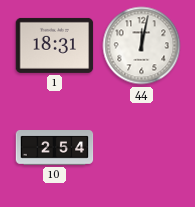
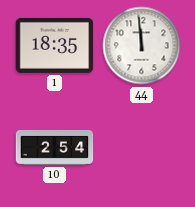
1: 18:31 -> 18:35 (55, 45)
44: 12:02 -> 11:59 (142, 46)
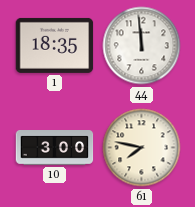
10: 2:54 -> 3:00 (55, 148)
61: none -> 7:47 (142, 148)
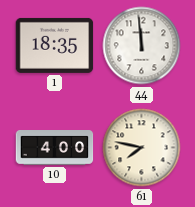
10: 3:00 -> 4:00 (55, 148)
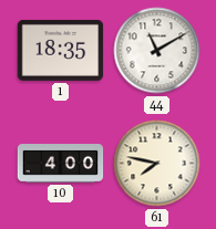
44: 11:59 -> 11:10 (157, 51)
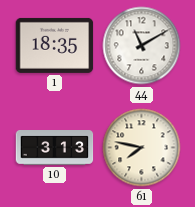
10: 4:00 -> 3:13 (55, 148)
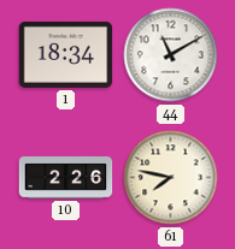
1: 18:35 -> 18:34 (66, 54)
10: 3:13 -> 2:26 (66, 178)
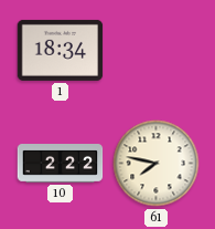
44: 11:10 -> none (171, 55)
10: 2:26 -> 2:22 (61, 164)
